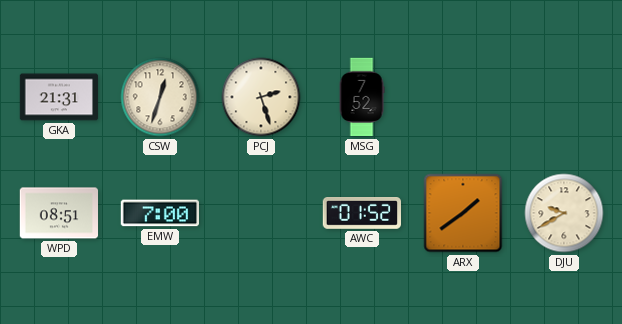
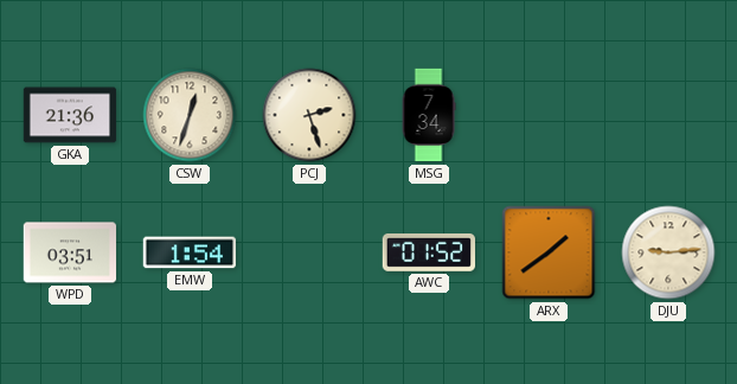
GKA: 21:31 -> 21:36 (70, 115)
MSG: 7:52 -> 7:34 (429, 115)
WPD: 08:51 -> 03:51 (70, 252)
EMW: 7:00 -> 1:54 (190, 252)
DJU: 9:40 -> 9:14 (668, 252)
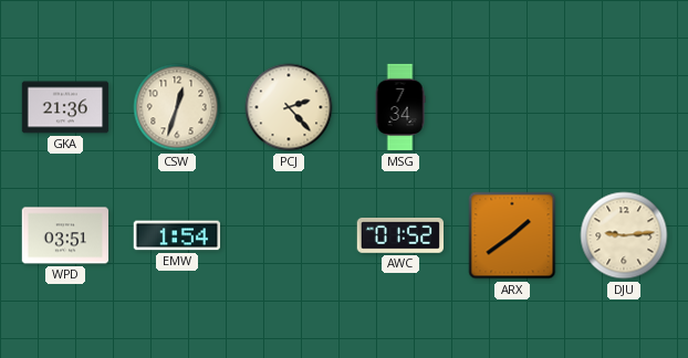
PCJ: 2:27 -> 2:23 (289, 107)
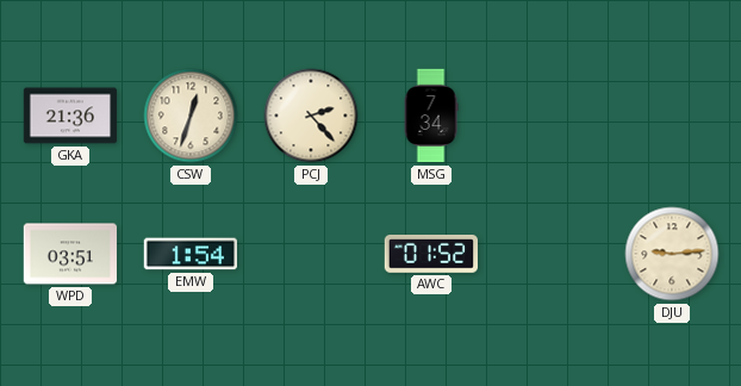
ARX: 1:39 -> none (512, 235)
